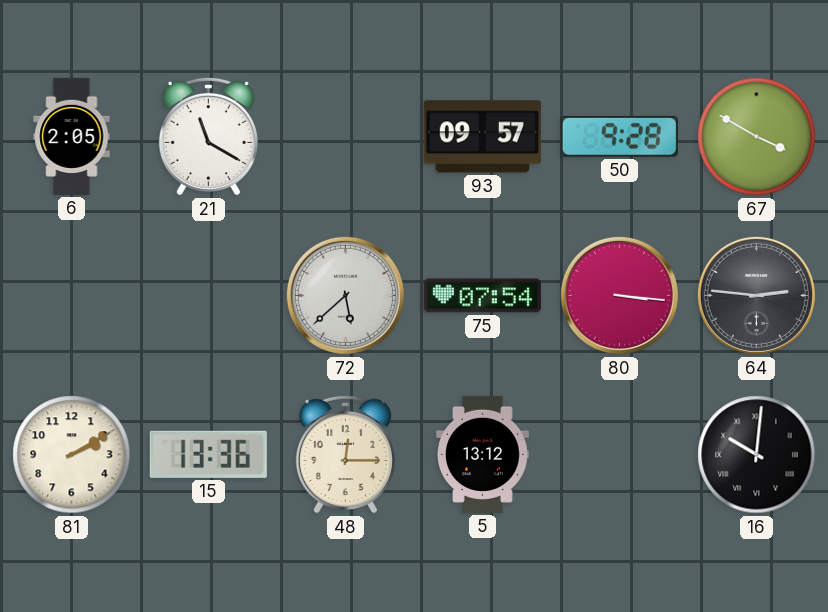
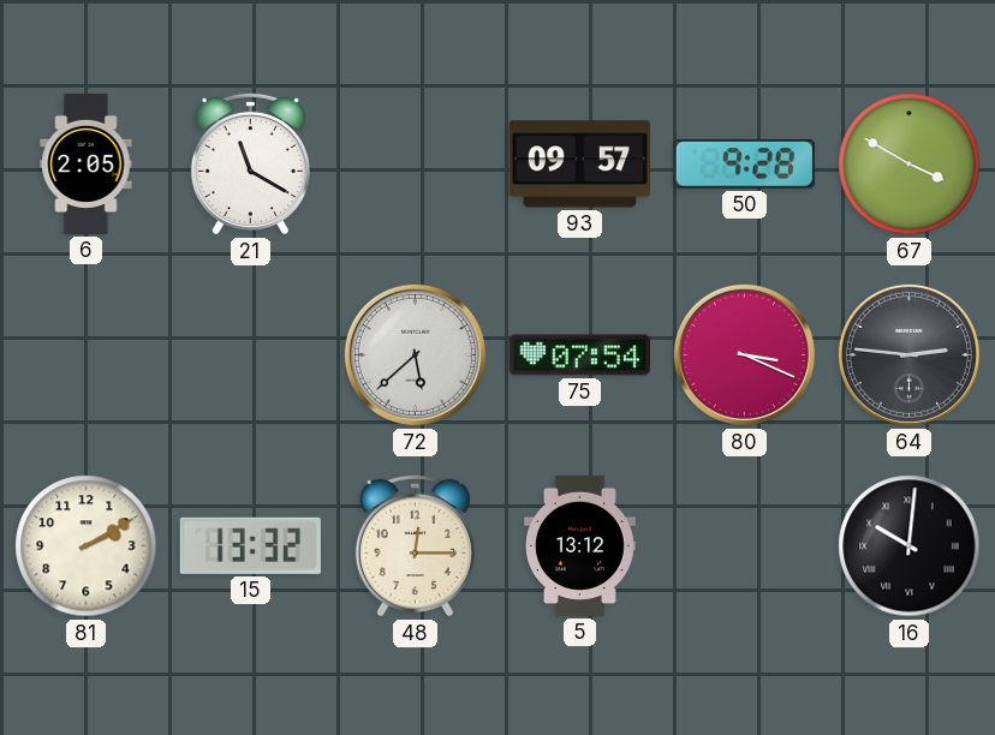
80: 3:16 -> 3:19 (744, 354)
15: 13:36 -> 13:32 (250, 545)
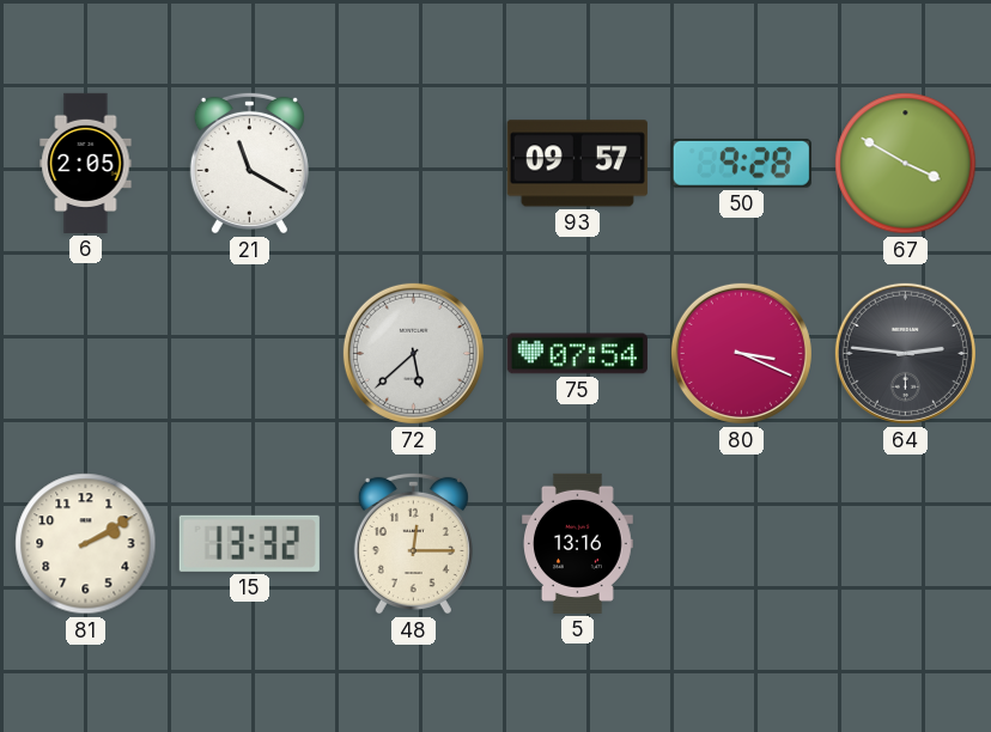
5: 13:12 -> 13:16 (578, 543)
16: 10:01 -> none (910, 546)
